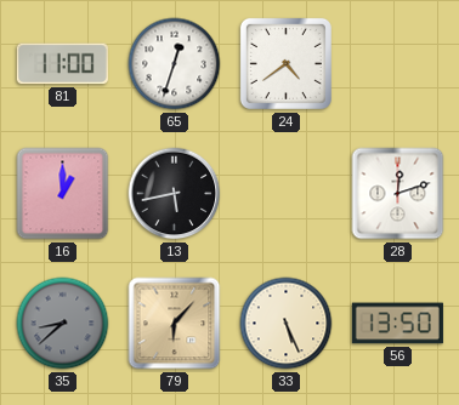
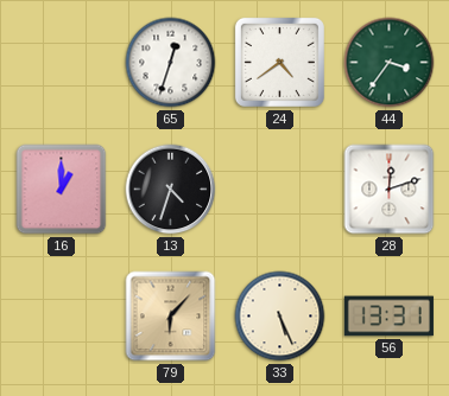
81: 11:00 -> none (62, 64)
44: none -> 3:36 (390, 63)
13: 5:43 -> 4:33 (171, 190)
35: 8:38 -> none (63, 324)
56: 13:50 -> 13:31 (388, 317)
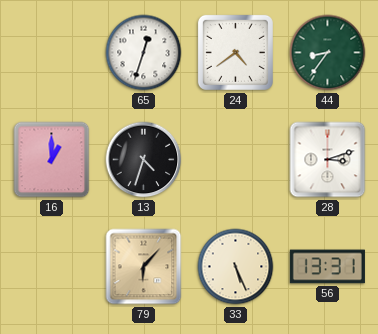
44: 3:36 -> 8:36 (328, 53)
28: 12:12 -> 3:12 (328, 160)
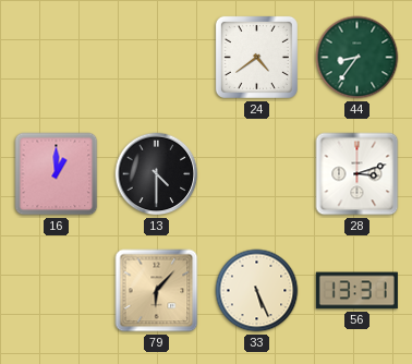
65: 12:33 -> none (144, 53)
13: 4:33 -> 4:30 (157, 174)
